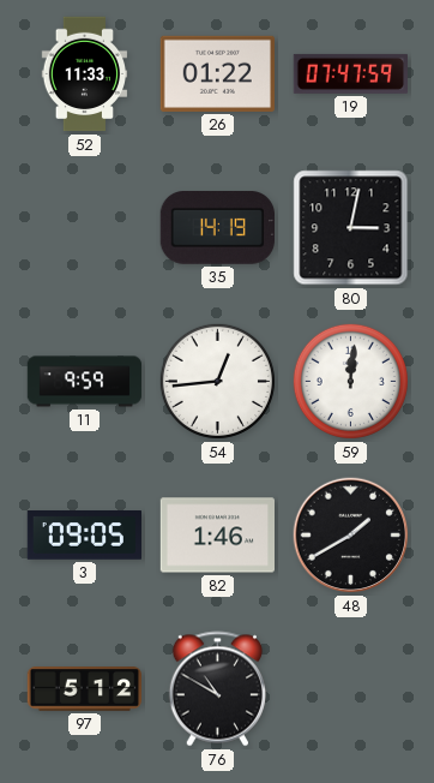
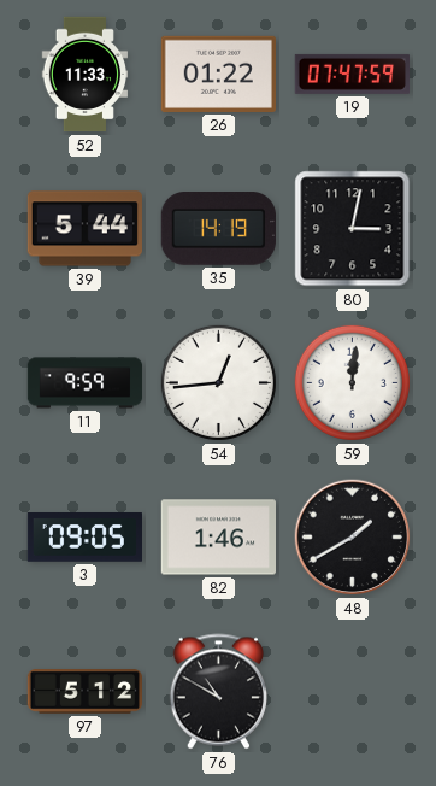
39: none -> 5:44 (84, 229)
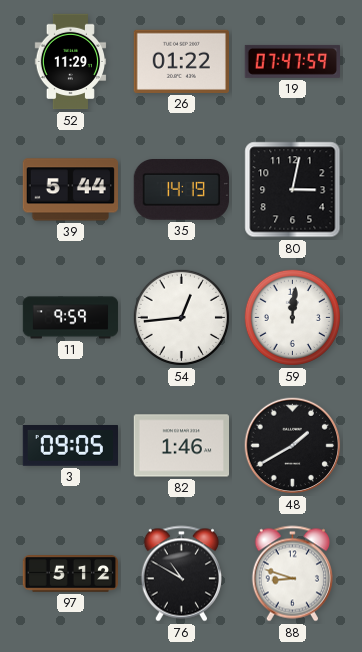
52: 11:33 -> 11:29 (71, 62)
88: none -> 8:48 (292, 574)
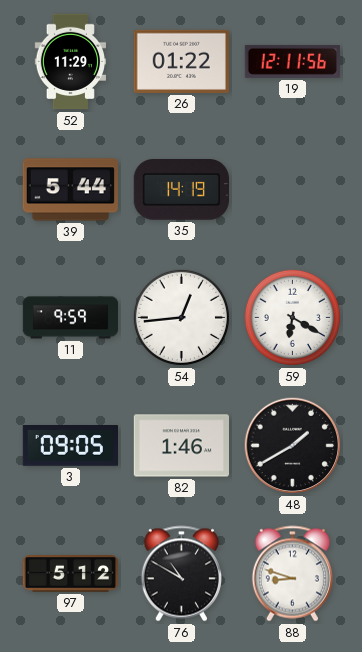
19: 07:47 -> 12:11 (292, 61)
80: 3:02 -> none (293, 190)
59: 12:01 -> 6:20 (292, 317)
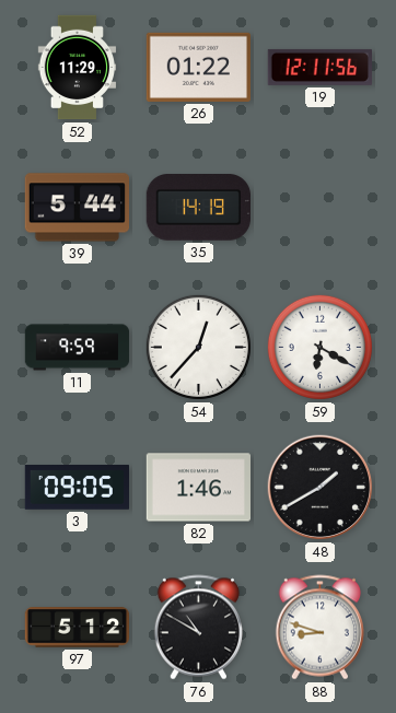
54: 12:44 -> 12:37 (198, 347)
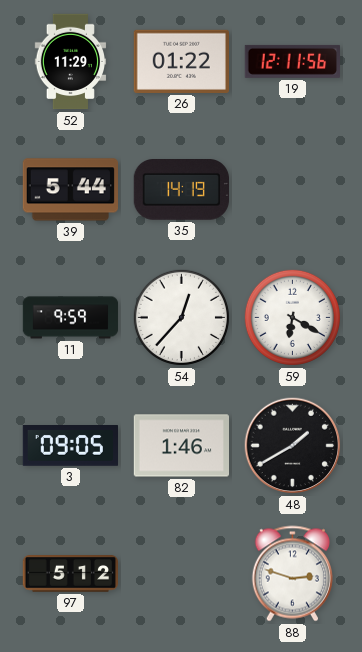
76: 10:50 -> none (198, 628)
88: 8:48 -> 2:48 (292, 574)
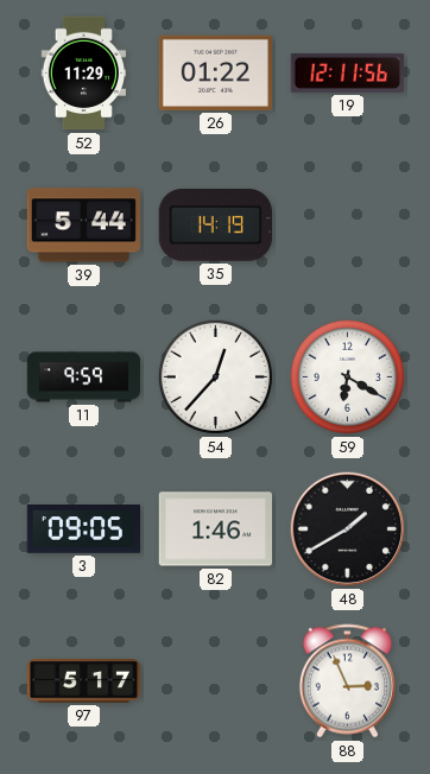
97: 5:12 -> 5:17 (83, 681)
88: 2:48 -> 2:56 (347, 681)
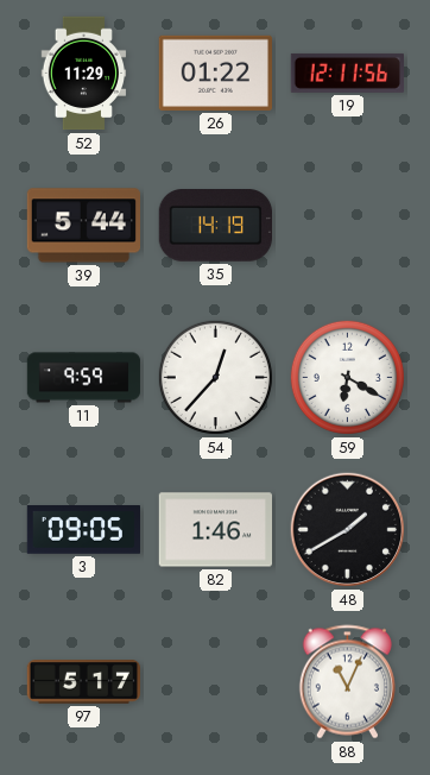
88: 2:56 -> 11:04 (347, 682)
